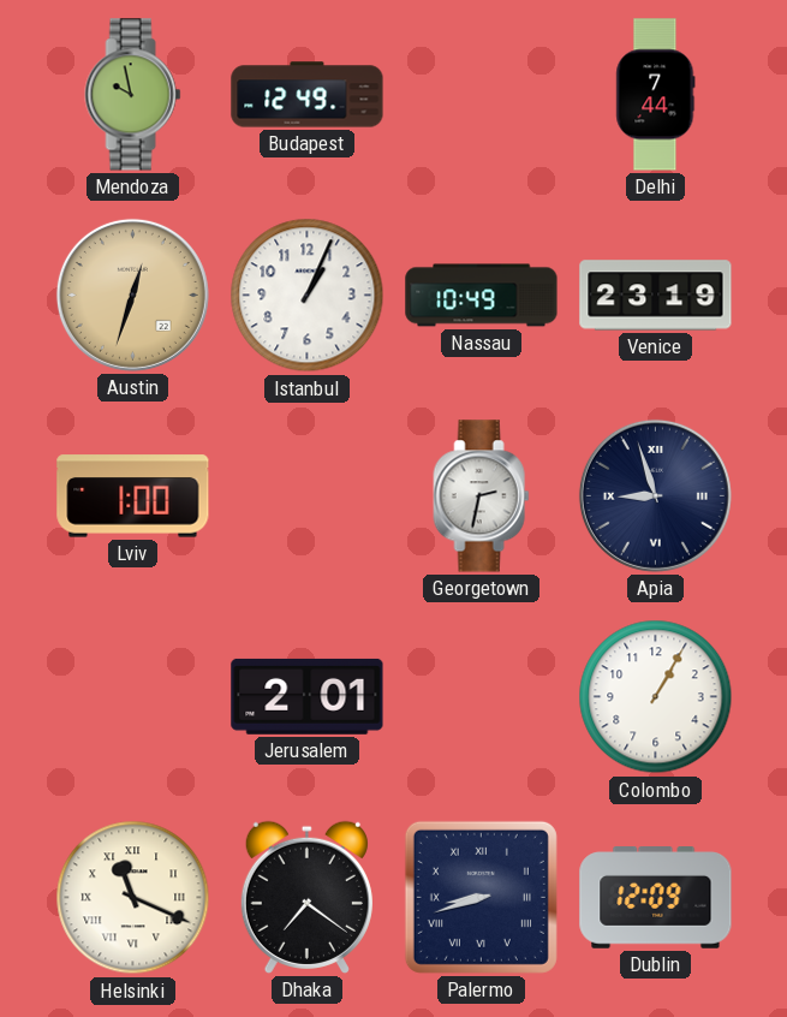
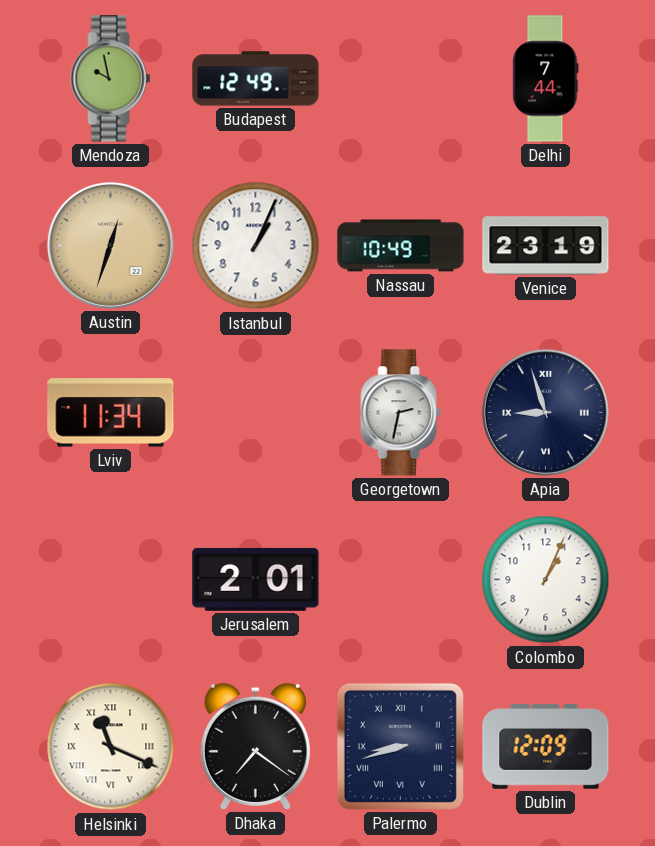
Lviv: 1:00 -> 11:34 (111, 413)
Colombo: 1:05 -> 1:04 (546, 580)
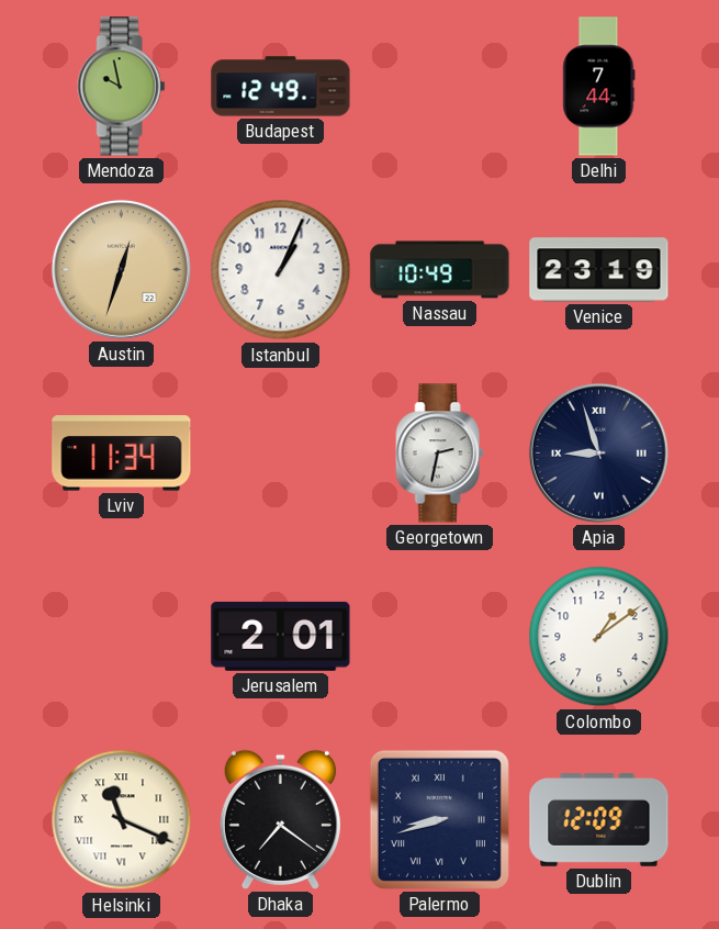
Colombo: 1:04 -> 1:09 (599, 637)
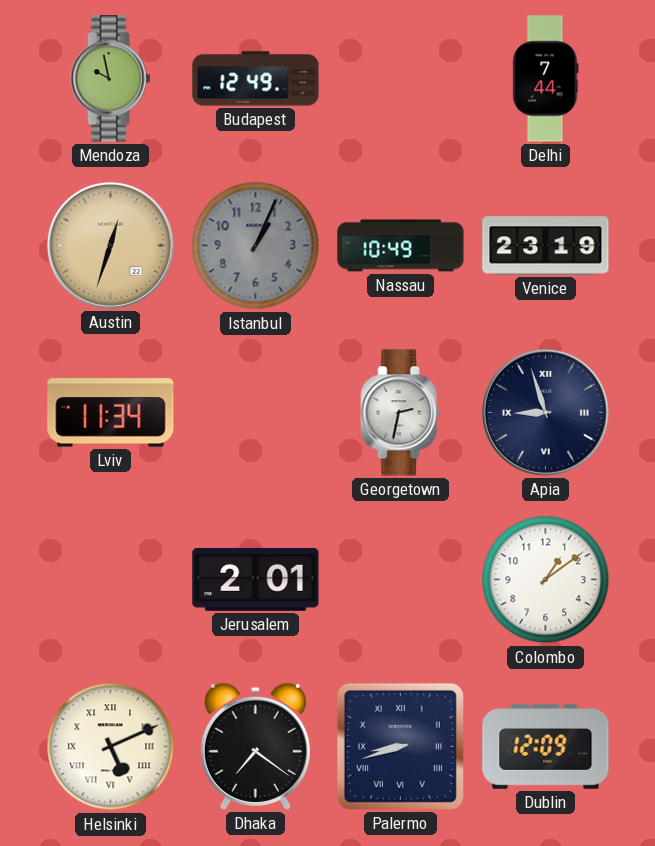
Istanbul dial: white -> grey (256, 246)
Helsinki: 11:19 -> 5:11 (111, 747)
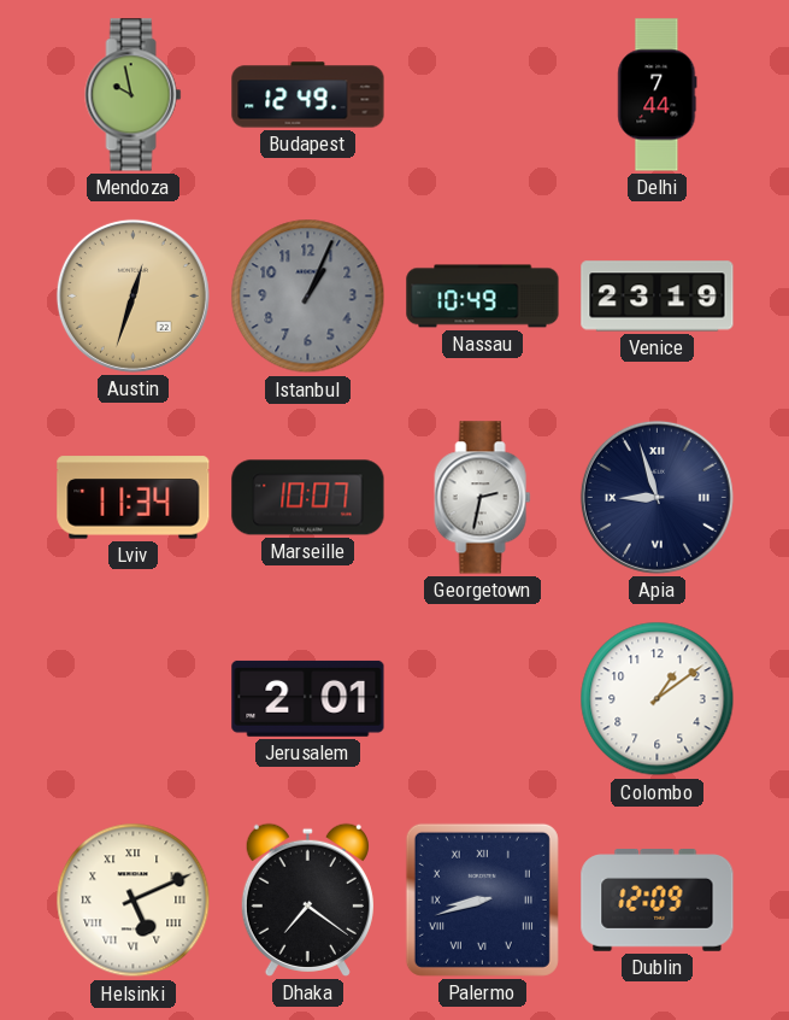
Marseille: none -> 10:07 (308, 498)
